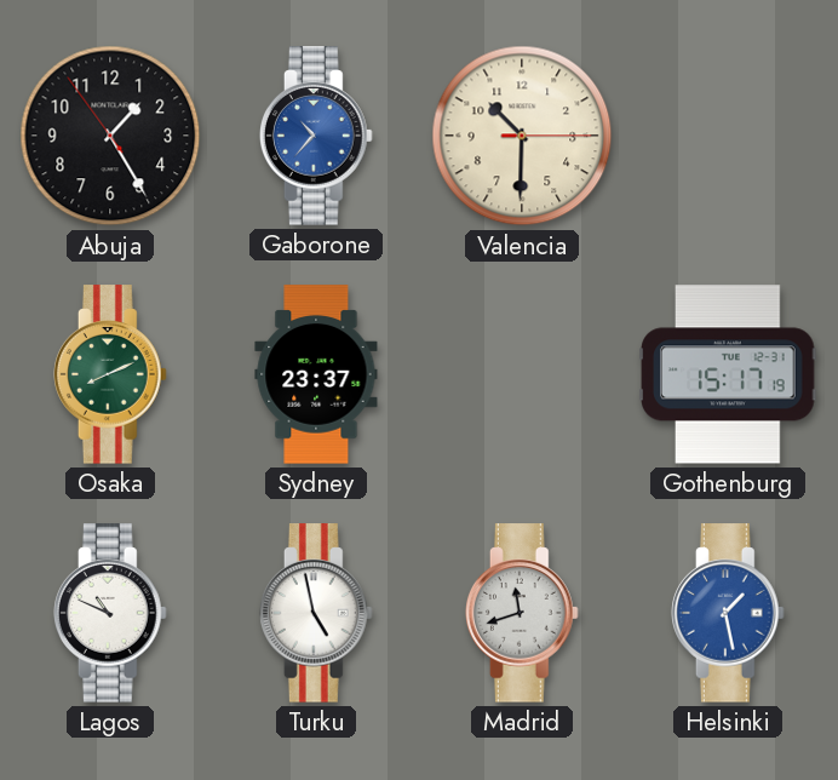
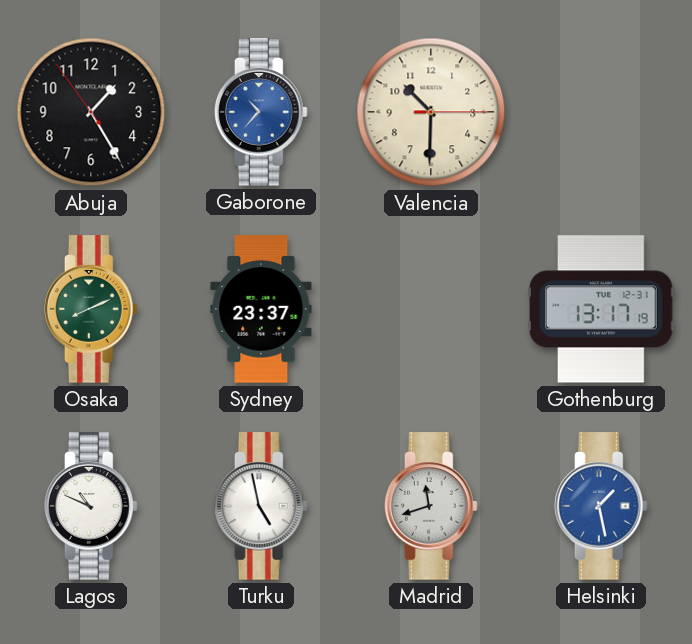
Gothenburg: 15:17 -> 13:17 (601, 309)
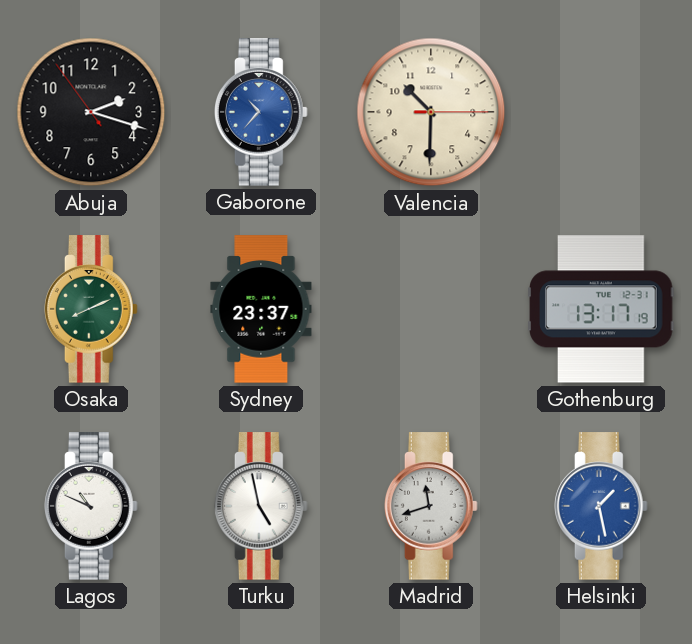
Abuja: 1:24 -> 2:17 (91, 112)
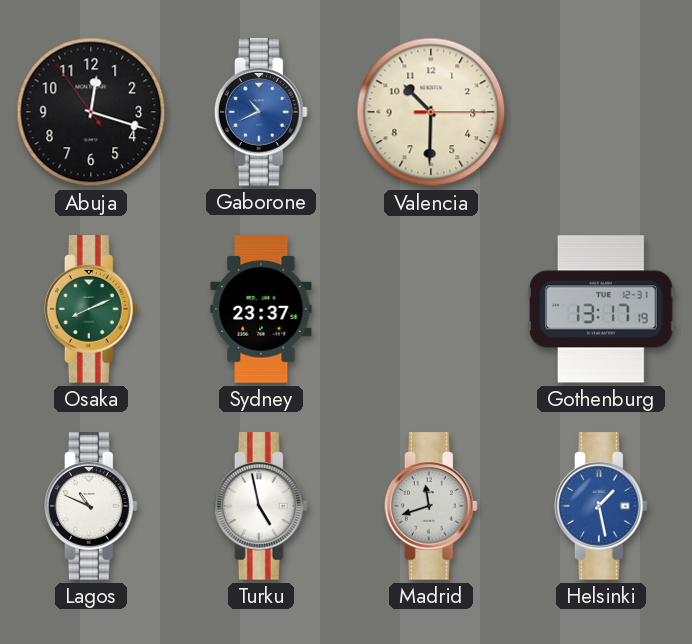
Abuja: 2:17 -> 12:17 (91, 112)
Gaborone: 10:37 -> 10:41 (261, 112)
